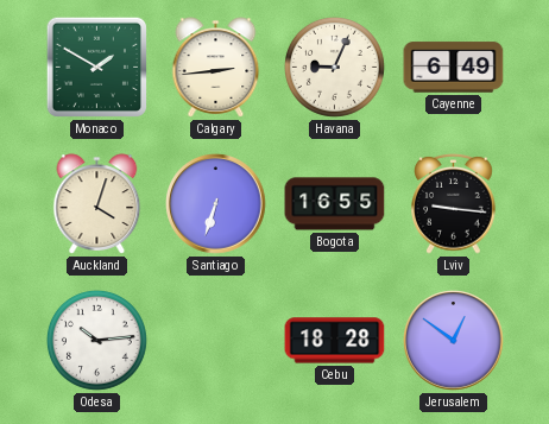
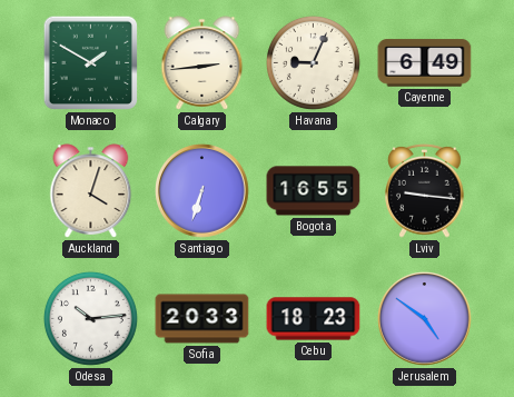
Sofia: none -> 20:33 (202, 319)
Cebu: 18:28 -> 18:23 (314, 319)
Jerusalem: 12:51 -> 4:51 (425, 319)
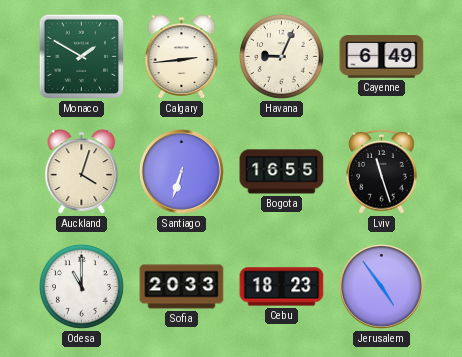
Lviv: 9:16 -> 11:27 (382, 171)
Odesa: 10:14 -> 11:00 (81, 286)
Jerusalem: 4:51 -> 4:54 (382, 287)
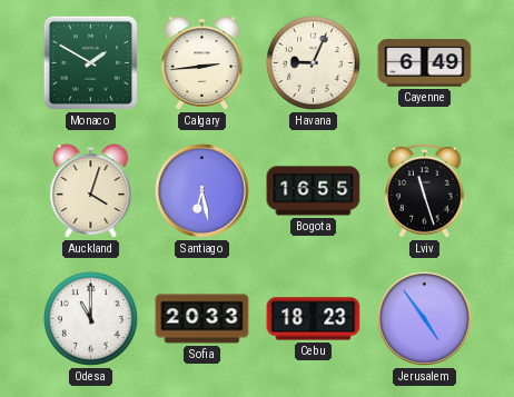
Santiago: 6:33 -> 6:28 (202, 191)
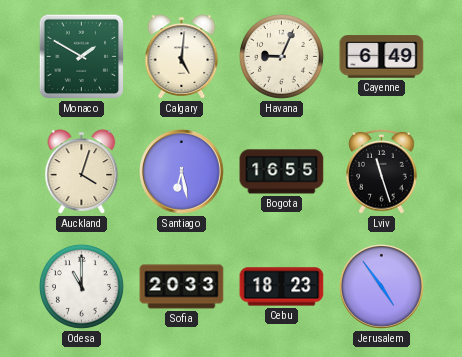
Calgary: 2:44 -> 5:01 (182, 57)
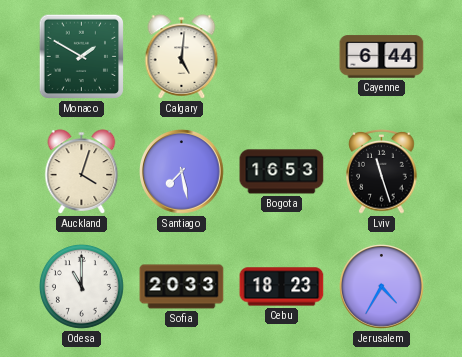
Havana: 9:04 -> none (281, 56)
Cayenne: 6:49 -> 6:44 (382, 57)
Santiago: 6:28 -> 7:28 (182, 172)
Bogota: 16:55 -> 16:53 (282, 172)
Jerusalem: 4:54 -> 4:35 (382, 287)
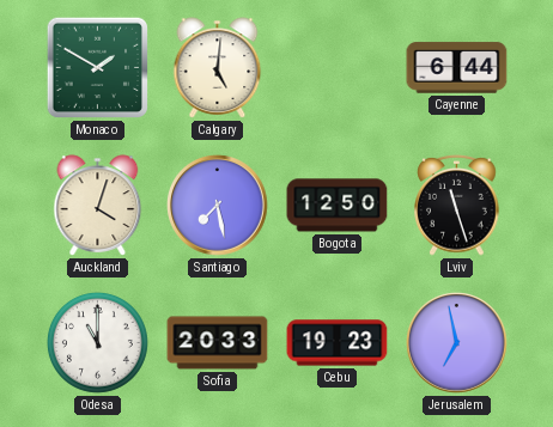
Bogota: 16:53 -> 12:50 (338, 206)
Cebu: 18:23 -> 19:23 (338, 343)
Jerusalem: 4:35 -> 6:58 (457, 343)
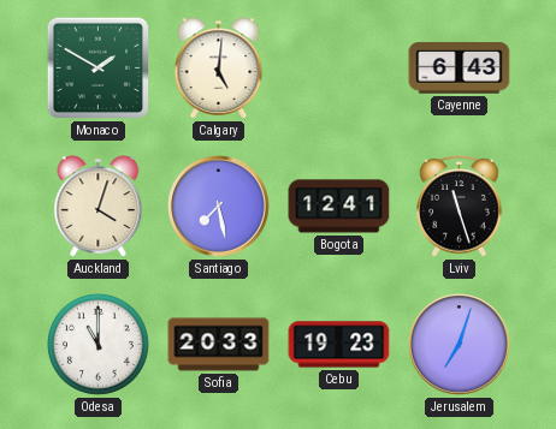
Cayenne: 6:44 -> 6:43 (460, 68)
Bogota: 12:50 -> 12:41 (339, 207)
Jerusalem: 6:58 -> 7:03 (460, 345)
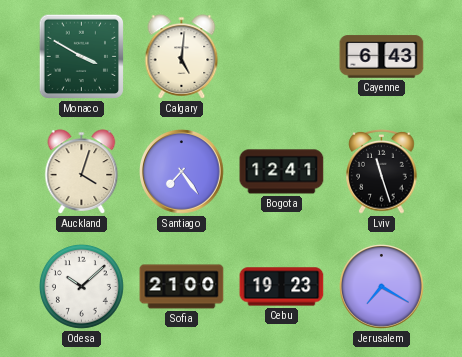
Monaco: 1:50 -> 3:50 (82, 57)
Santiago: 7:28 -> 7:24 (182, 172)
Odesa: 11:00 -> 10:08 (81, 286)
Sofia: 20:33 -> 21:00 (182, 287)
Jerusalem: 7:03 -> 7:20 (382, 287)
